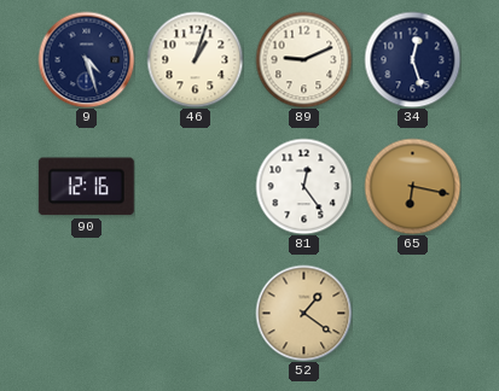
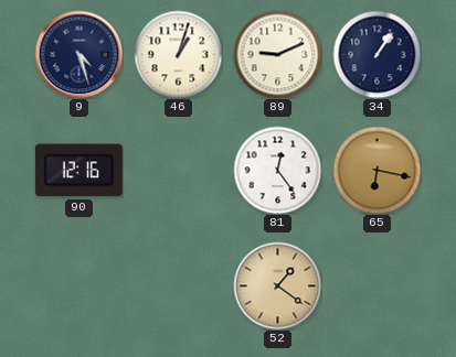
34: 12:27 -> 1:06 (377, 54)
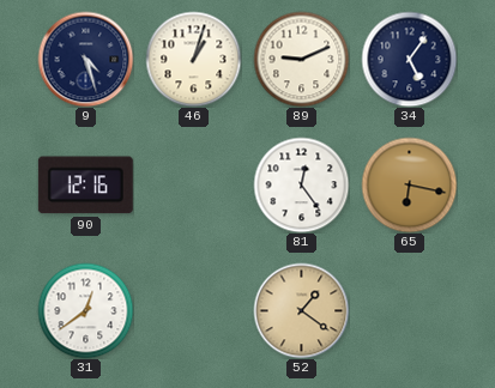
34: 1:06 -> 5:06 (409, 59)
31: none -> 12:39 (85, 310)
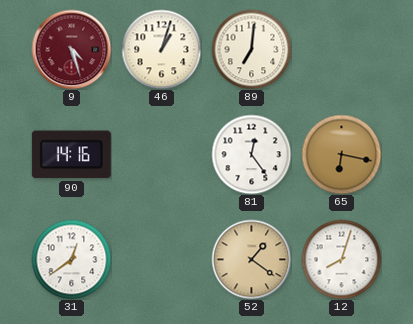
9 dial: navy -> burgundy (71, 49)
89: 9:11 -> 7:01 (251, 49)
34: 5:06 -> none (409, 59)
90: 12:16 -> 14:16 (71, 155)
12: none -> 8:03 (341, 259)
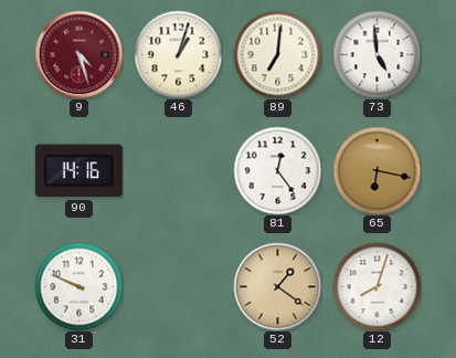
73: none -> 4:59 (377, 54)
31: 12:39 -> 9:49 (78, 286)
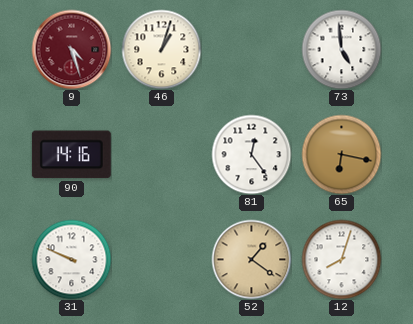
89: 7:01 -> none (277, 54)
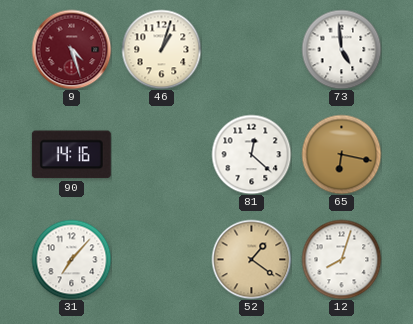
81: 12:24 -> 12:22 (251, 154)
31: 9:49 -> 7:07 (71, 259)
